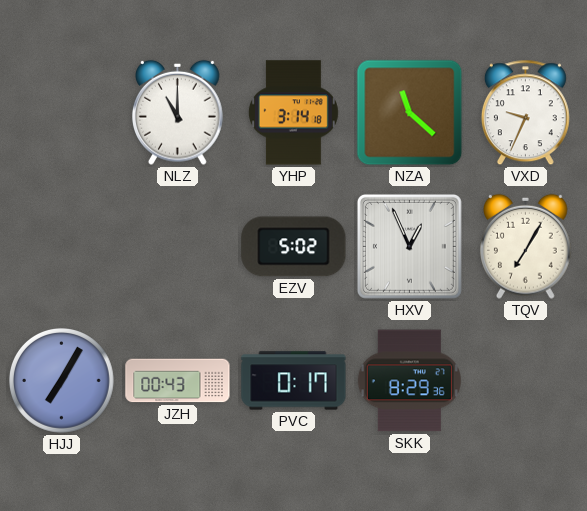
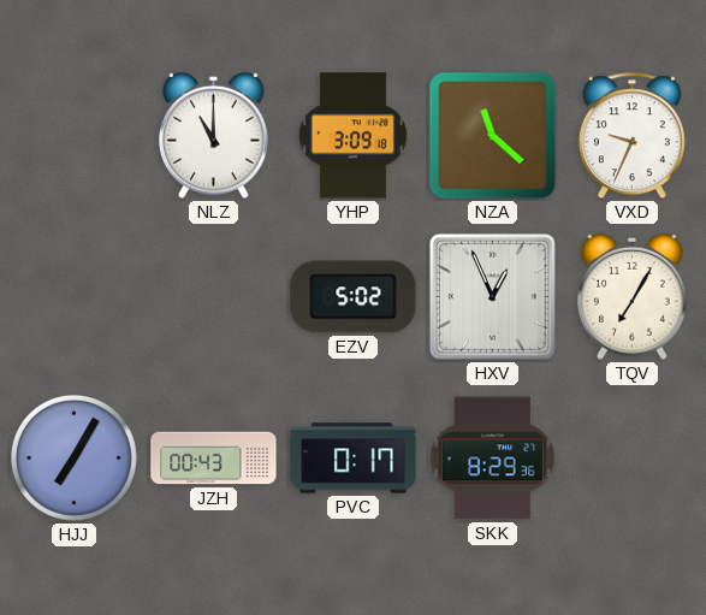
YHP: 3:14 -> 3:09 (352, 136)
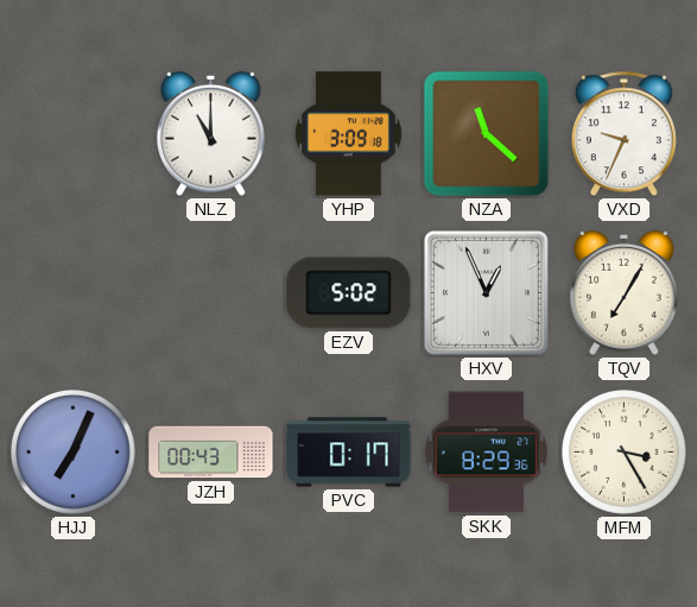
HJJ: 7:05 -> 7:04 (72, 451)
MFM: none -> 3:25 (623, 451)
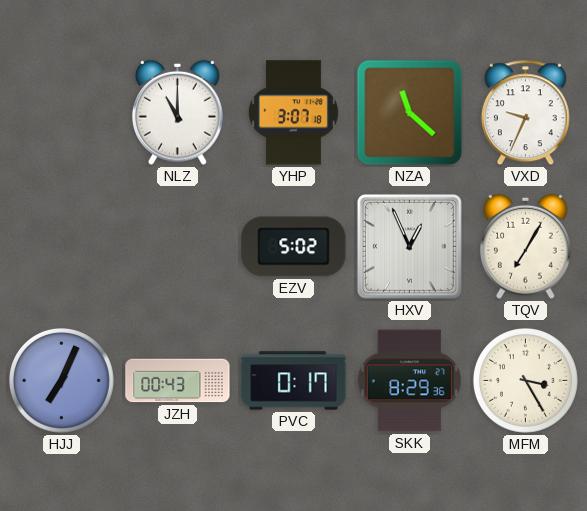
YHP: 3:09 -> 3:07 (293, 113)
